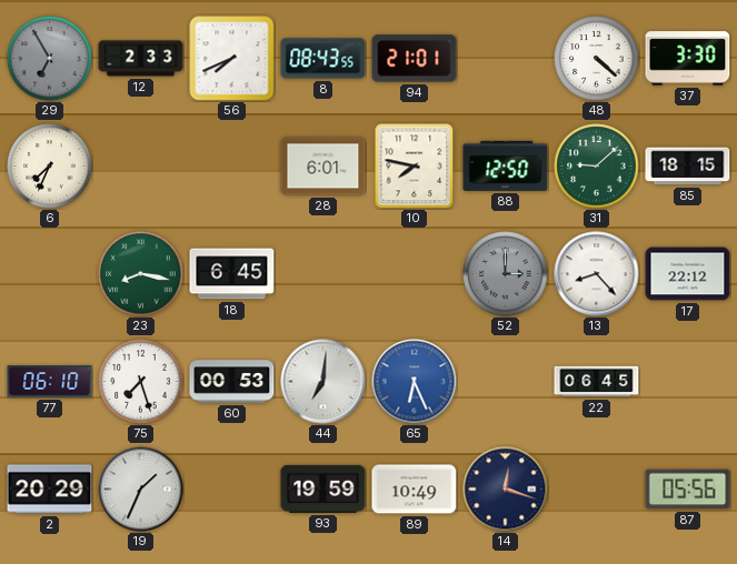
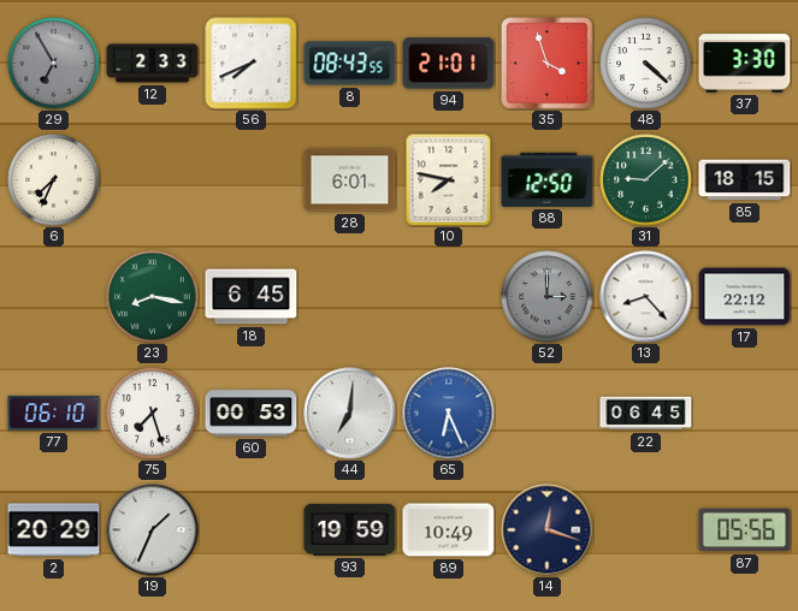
35: none -> 3:57 (548, 64)
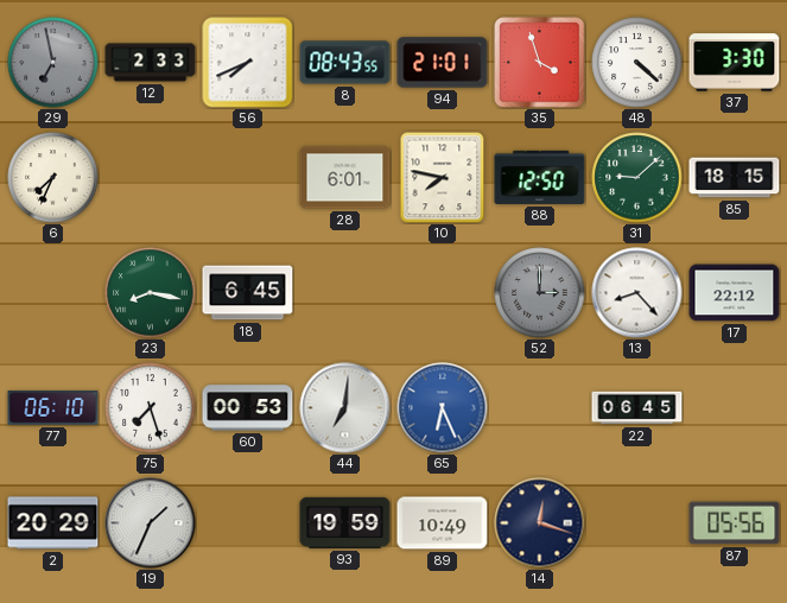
29: 6:55 -> 6:58 (53, 63)
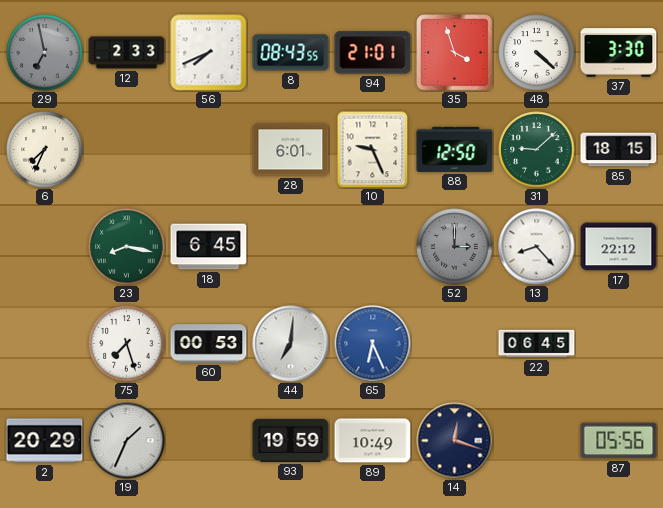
10: 7:47 -> 9:26 (373, 149)
77: 06:10 -> none (53, 408)
